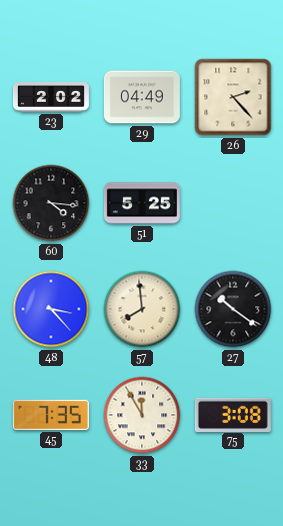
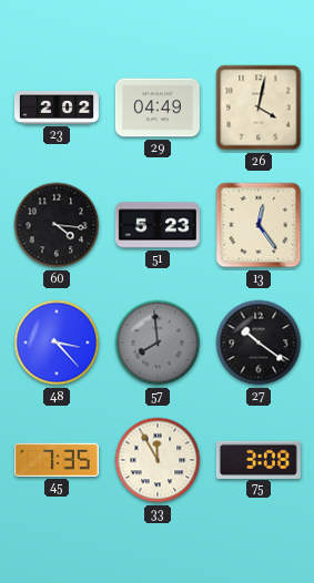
26: 2:23 -> 4:02 (259, 108)
51: 5:25 -> 5:23 (158, 225)
13: none -> 12:24 (259, 225)
57 dial: cream -> grey (158, 342)
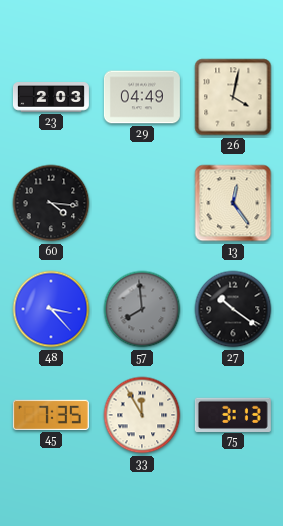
23: 2:02 -> 2:03 (51, 98)
51: 5:23 -> none (158, 225)
75: 3:08 -> 3:13 (233, 414)
